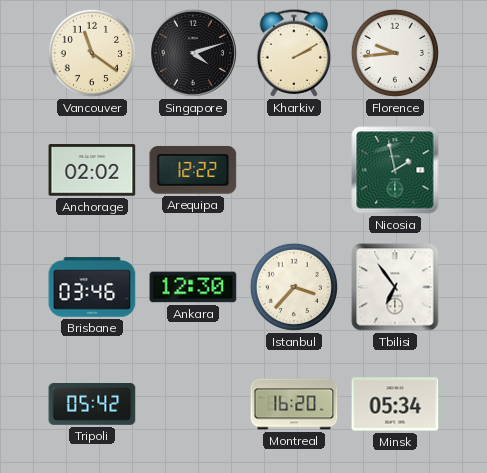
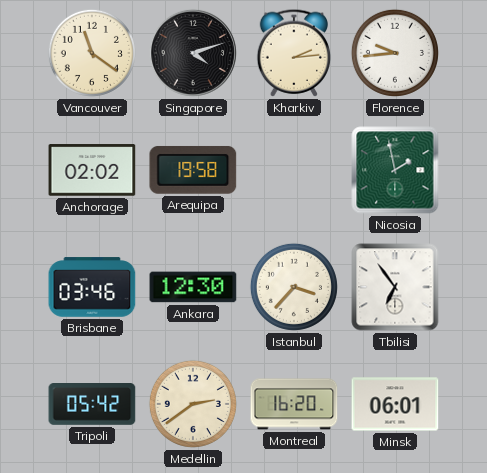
Kharkiv: 2:10 -> 2:14 (294, 53)
Arequipa: 12:22 -> 19:58 (193, 170)
Medellin: none -> 2:39 (193, 404)
Minsk: 05:34 -> 06:01 (395, 404)
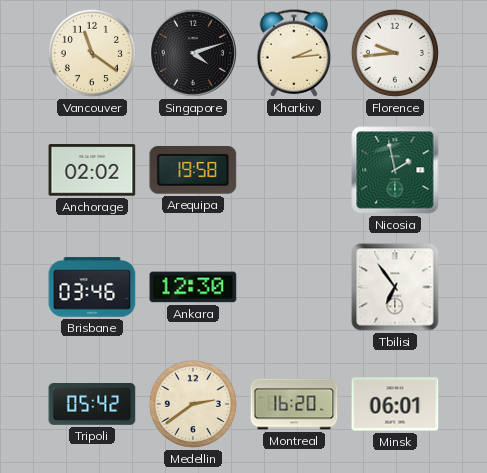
Istanbul: 3:37 -> none (294, 287)
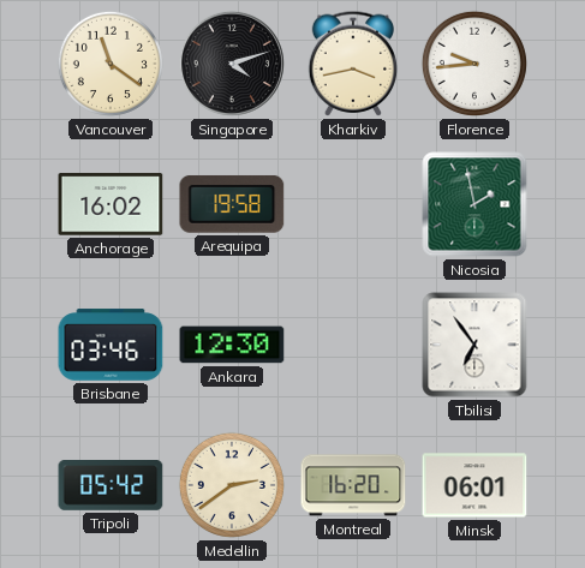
Kharkiv: 2:14 -> 3:43 (353, 64)
Anchorage: 02:02 -> 16:02 (111, 204)
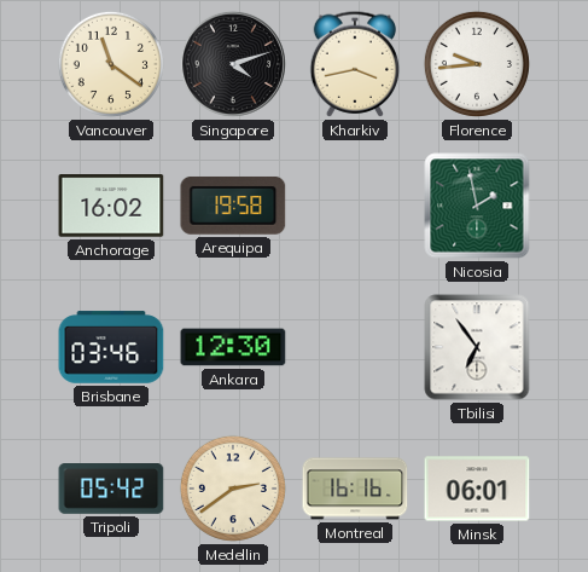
Montreal: 16:20 -> 16:16 (355, 489)
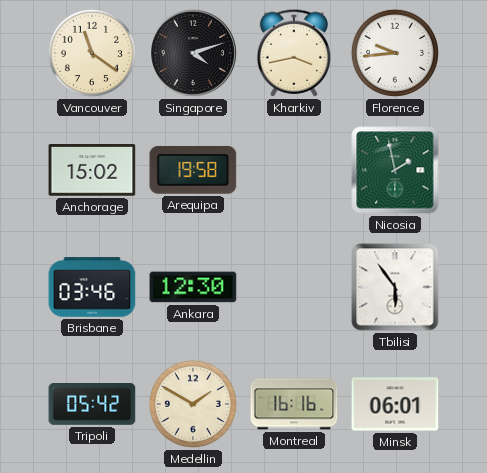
Anchorage: 16:02 -> 15:02 (92, 170)
Tbilisi: 6:54 -> 5:54 (395, 287)
Medellin: 2:39 -> 1:50 (193, 404)
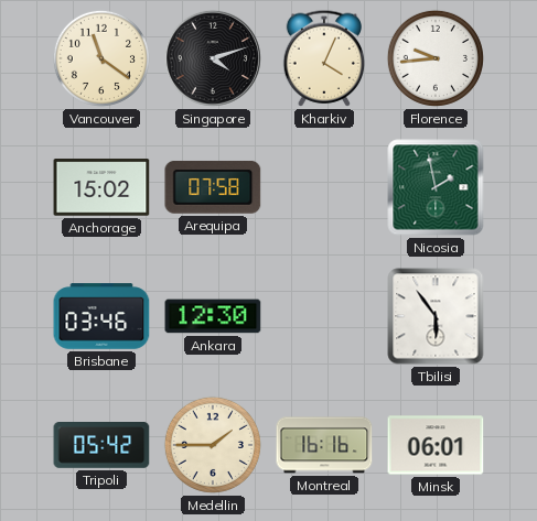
Kharkiv: 3:43 -> 4:04 (324, 58)
Arequipa: 19:58 -> 07:58 (213, 187)
Medellin: 1:50 -> 1:45 (213, 445)
